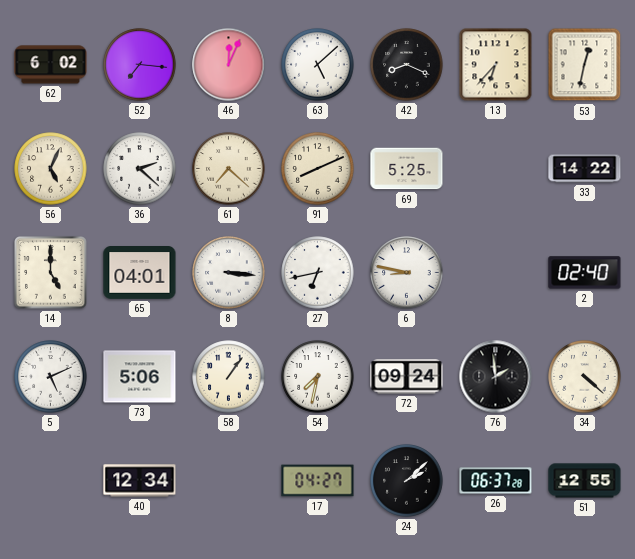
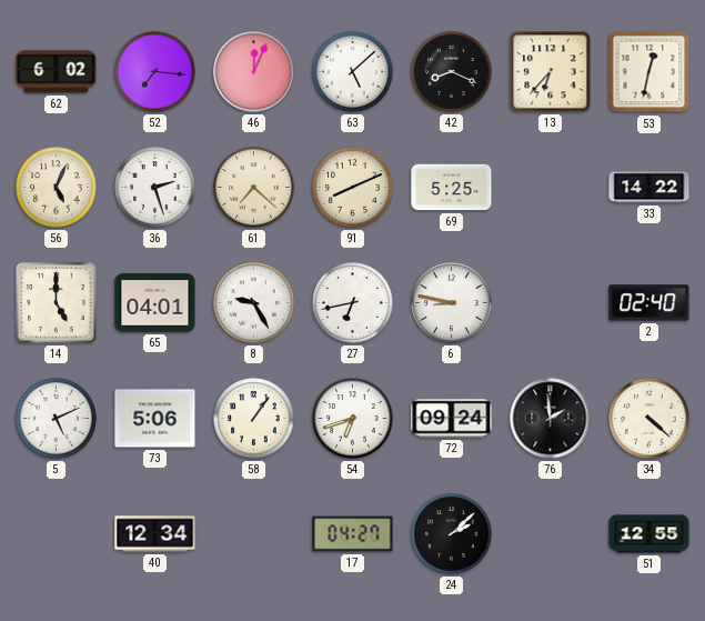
36: 2:22 -> 2:27 (155, 188)
8: 3:16 -> 9:25 (254, 303)
54: 7:32 -> 6:42 (353, 419)
26: 06:37 -> none (496, 481)
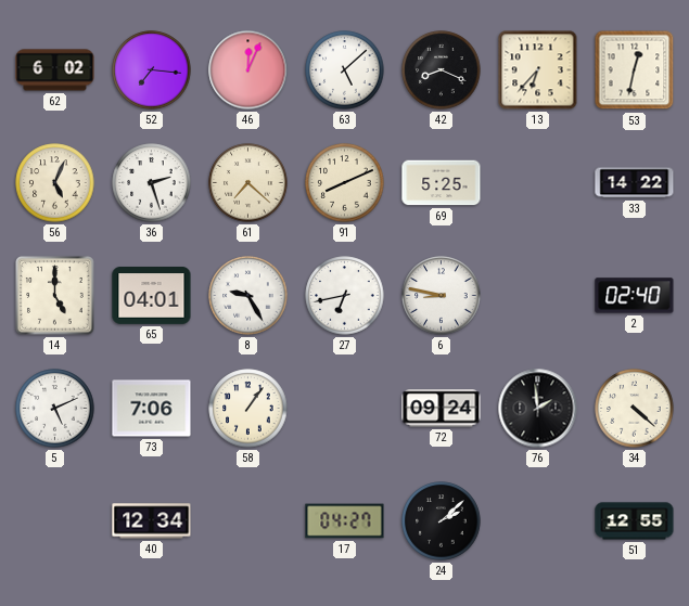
73: 5:06 -> 7:06 (152, 409)
54: 6:42 -> none (353, 419)
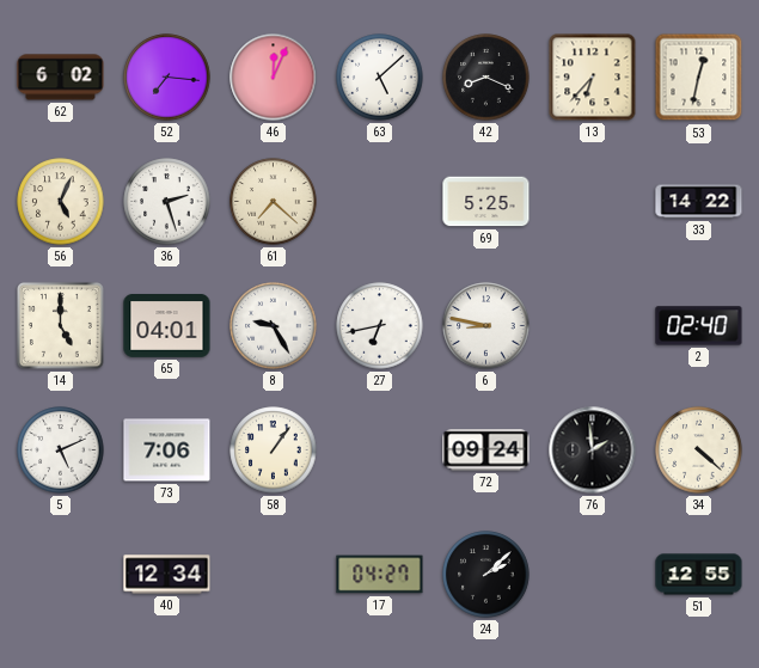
91: 8:11 -> none (345, 183)
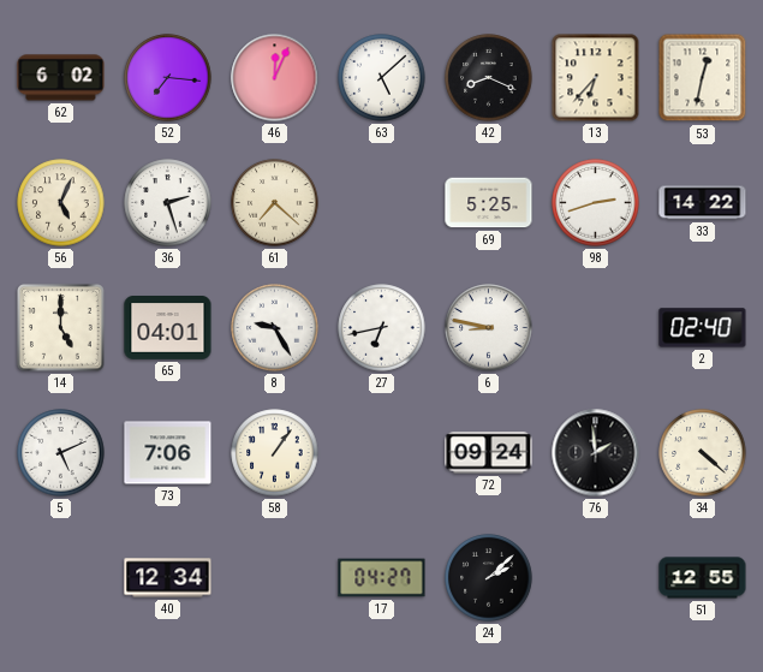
98: none -> 2:42 (596, 203)
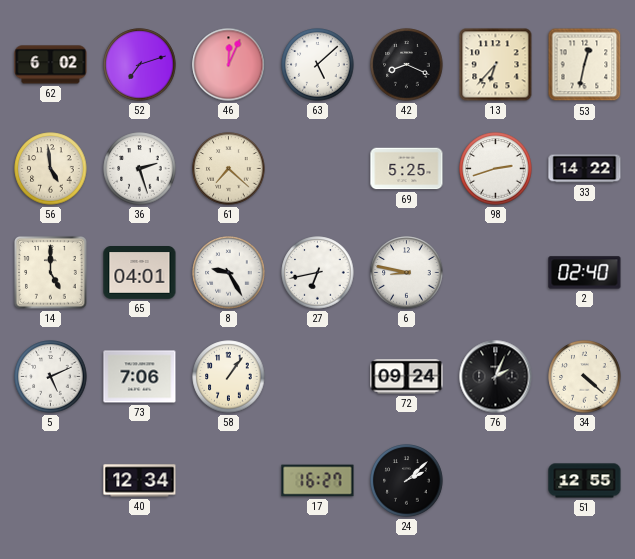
52: 7:16 -> 7:12 (140, 65)
56: 5:04 -> 4:59 (51, 169)
76: 1:59 -> 2:04 (496, 377)
17: 04:27 -> 16:27 (318, 481)
